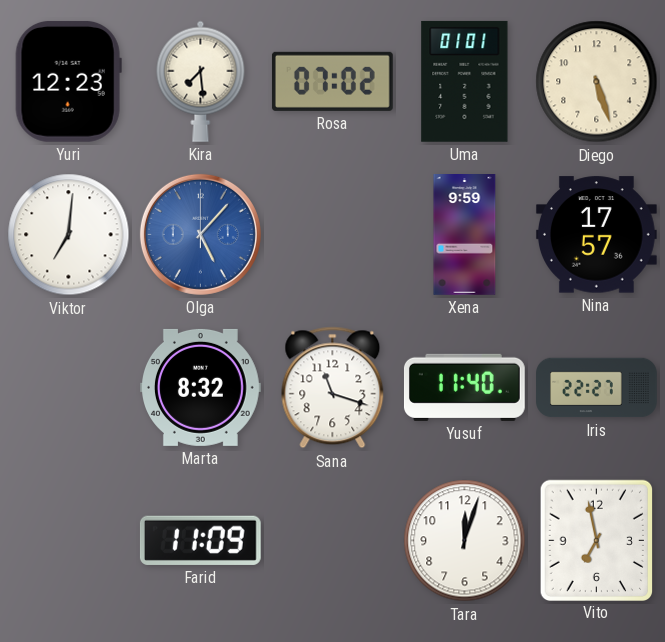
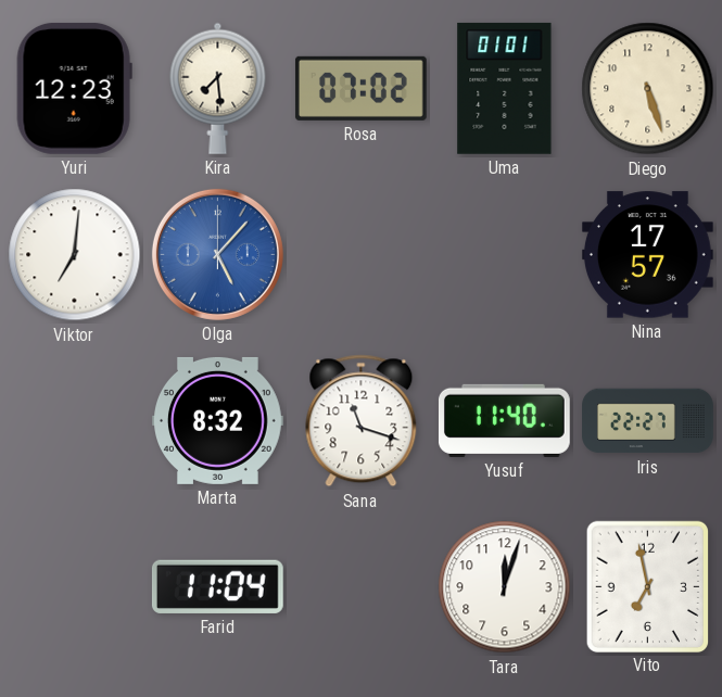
Xena: 9:59 -> none (465, 235)
Farid: 11:09 -> 11:04 (217, 586)
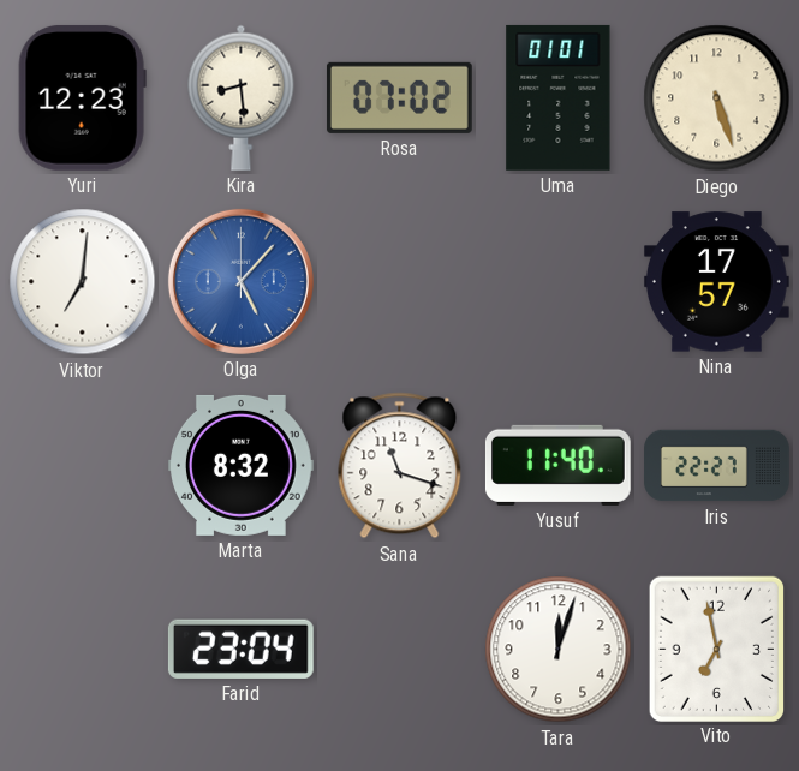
Kira: 7:29 -> 8:29 (242, 97)
Farid: 11:04 -> 23:04 (240, 649)
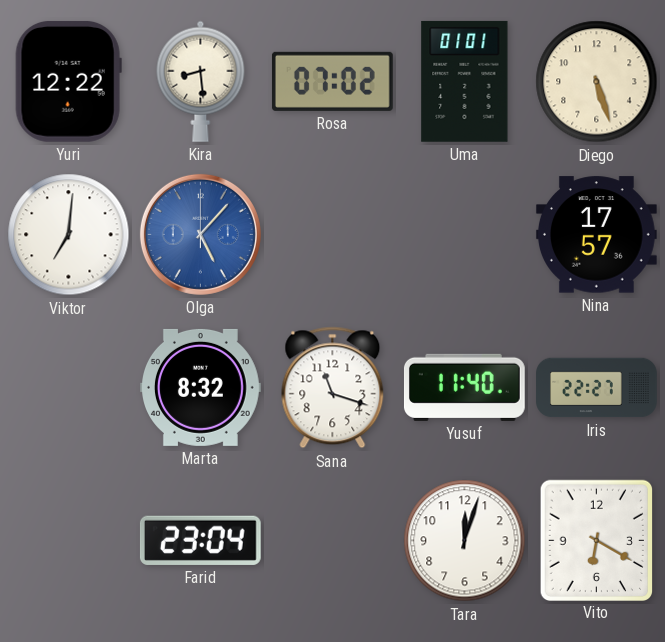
Yuri: 12:23 -> 12:22 (68, 81)
Vito: 6:58 -> 6:20 (596, 540)
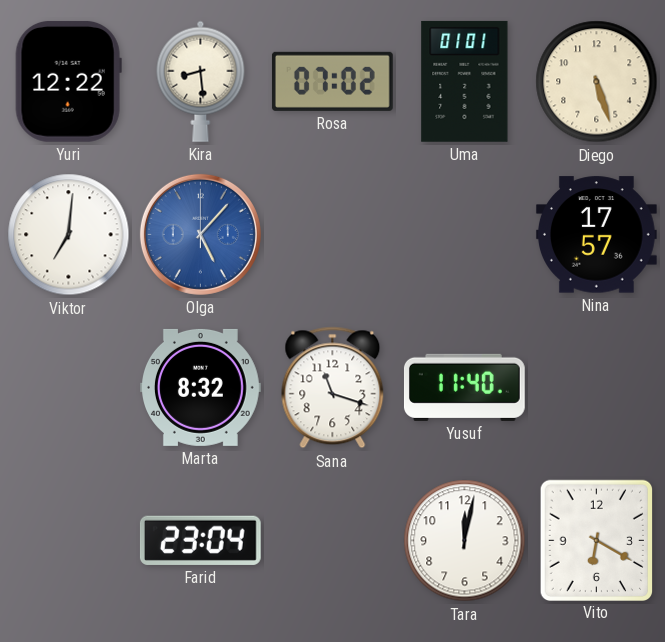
Iris: 22:27 -> none (597, 388)
Tara: 12:03 -> 12:02 (465, 541)
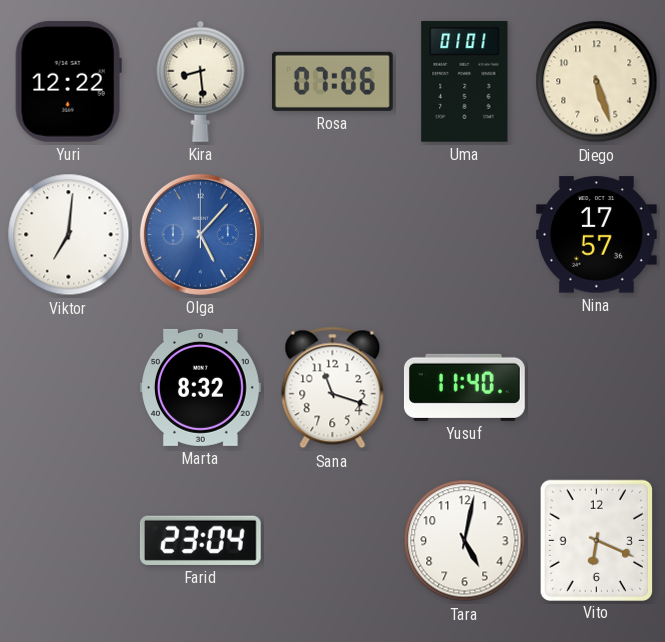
Rosa: 07:02 -> 07:06 (332, 81)
Tara: 12:02 -> 5:02 (465, 541)
Vito: 6:20 -> 6:19 (596, 540)
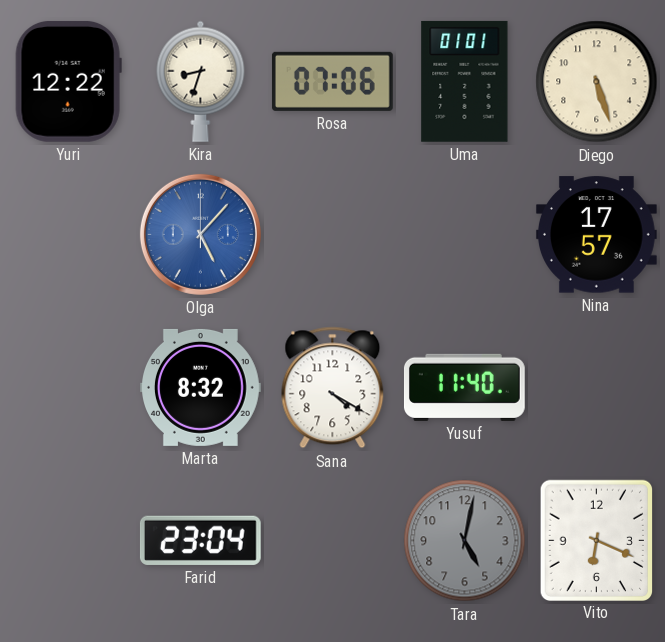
Kira: 8:29 -> 8:33 (201, 81)
Viktor: 7:01 -> none (69, 235)
Sana: 11:18 -> 4:20 (333, 388)
Tara dial: white -> grey (465, 541)
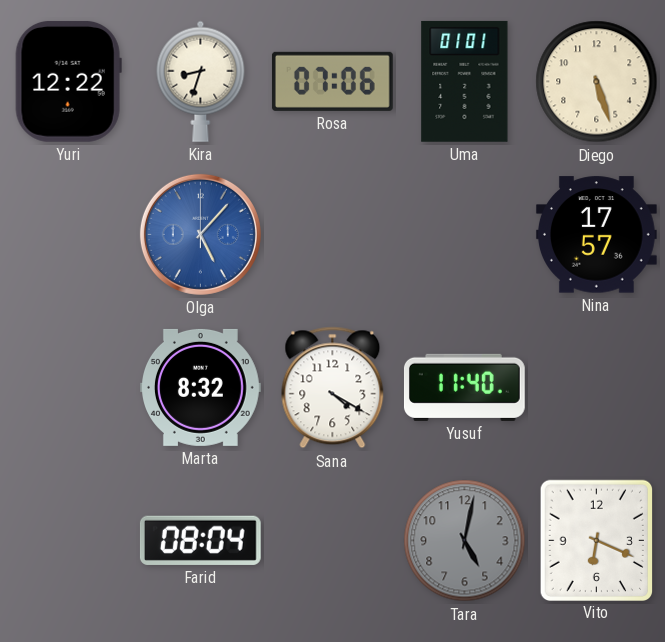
Farid: 23:04 -> 08:04 (200, 540)
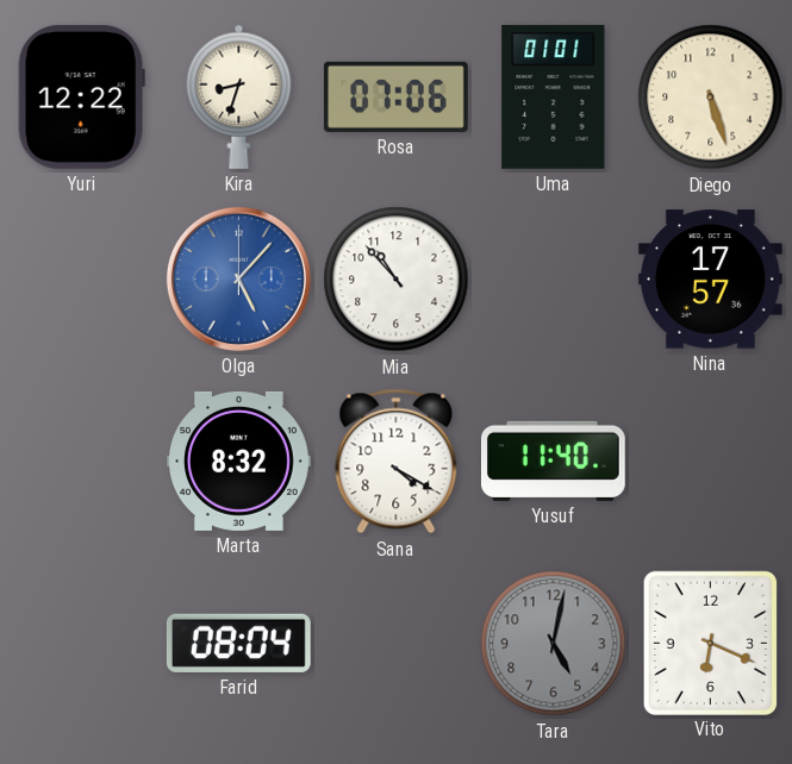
Mia: none -> 10:53 (397, 280)
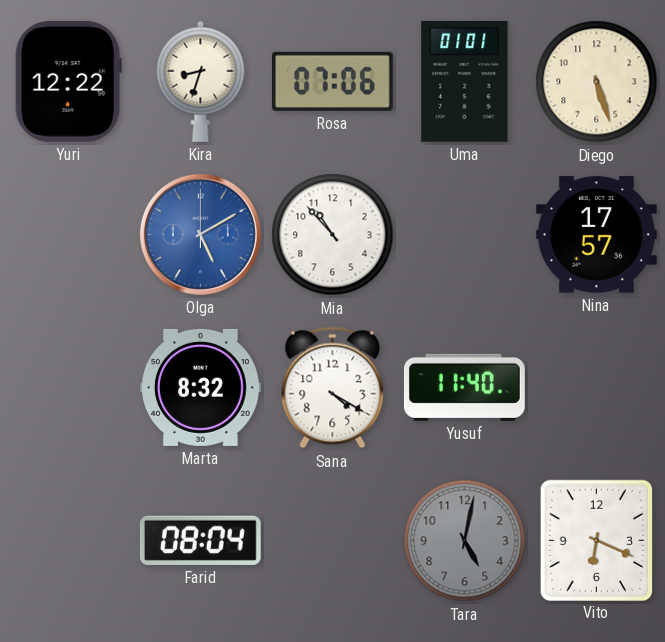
Olga: 5:07 -> 5:10 (200, 234)
